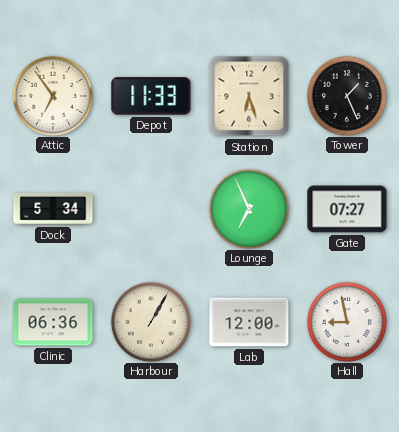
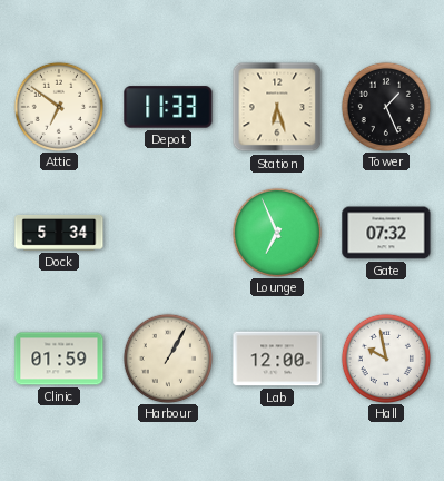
Attic: 6:54 -> 6:51 (58, 106)
Gate: 07:27 -> 07:32 (386, 233)
Clinic: 06:36 -> 01:59 (59, 359)
Hall: 8:58 -> 9:58 (385, 357)
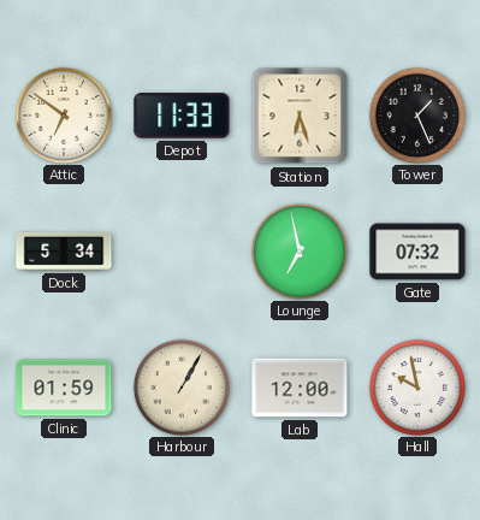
Lounge: 6:56 -> 6:58 (298, 250)
